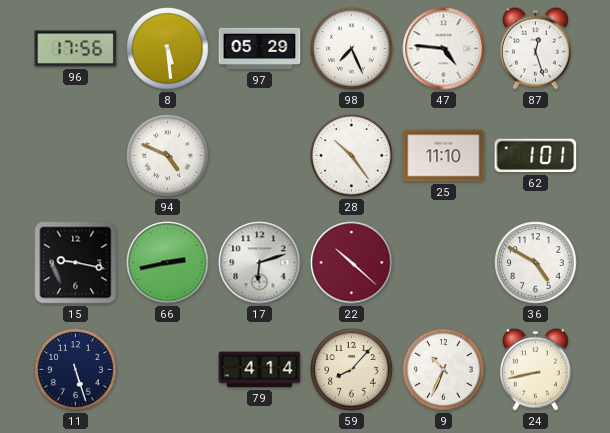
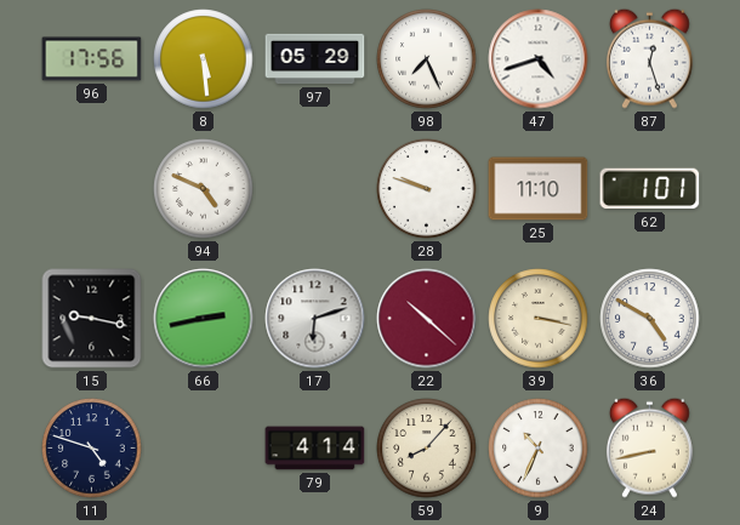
47: 4:46 -> 4:42 (539, 59)
28: 10:24 -> 9:48 (427, 189)
39: none -> 3:17 (539, 319)
11: 5:27 -> 4:48 (92, 449)
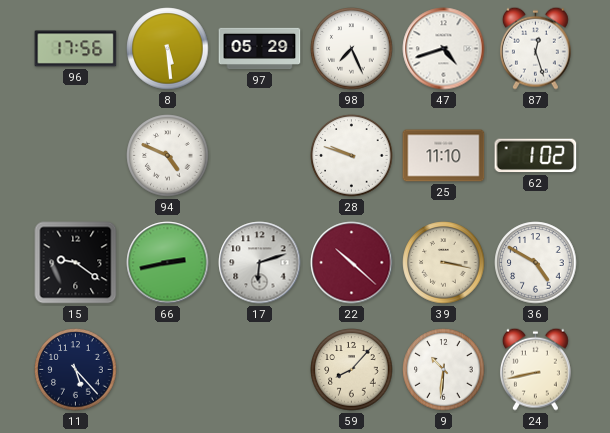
62: 1:01 -> 1:02 (536, 156)
15: 9:17 -> 9:21 (76, 263)
11: 4:48 -> 5:23 (76, 370)
79: 4:14 -> none (315, 449)
9: 10:34 -> 10:31 (444, 370)
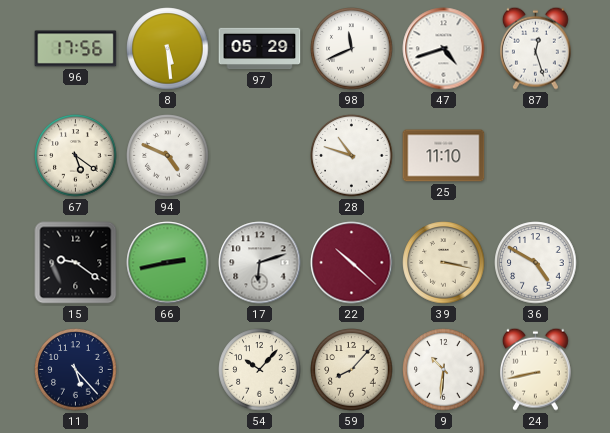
98: 7:26 -> 11:41 (352, 49)
67: none -> 5:21 (76, 156)
28: 9:48 -> 10:48 (352, 156)
62: 1:02 -> none (536, 156)
54: none -> 10:07 (260, 370)
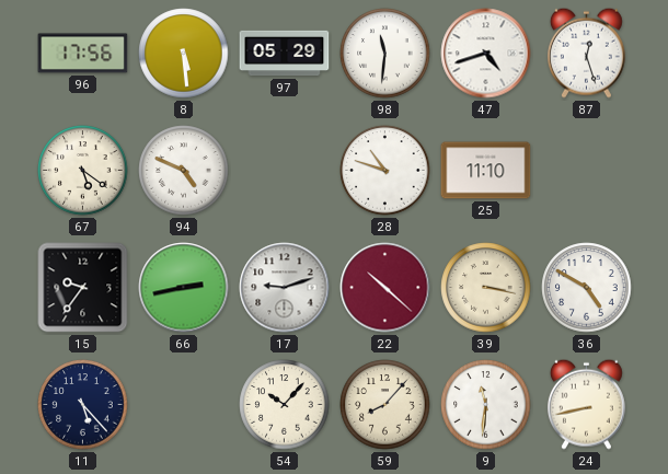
98: 11:41 -> 11:31 (385, 54)
15: 9:21 -> 9:36 (83, 288)
17: 6:12 -> 9:12 (285, 288)
9: 10:31 -> 11:31 (486, 405)
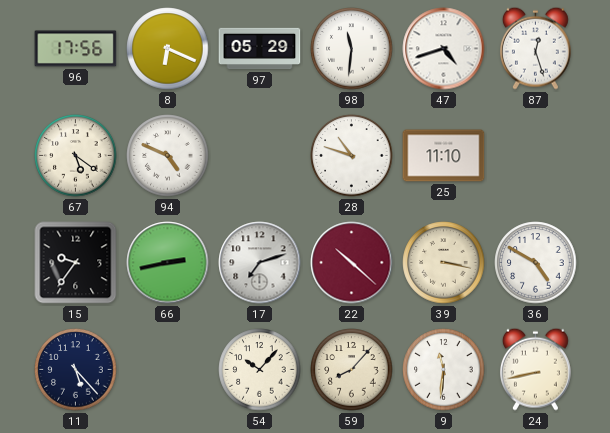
8: 5:29 -> 6:19 (168, 49)
17: 9:12 -> 7:12 (260, 263)
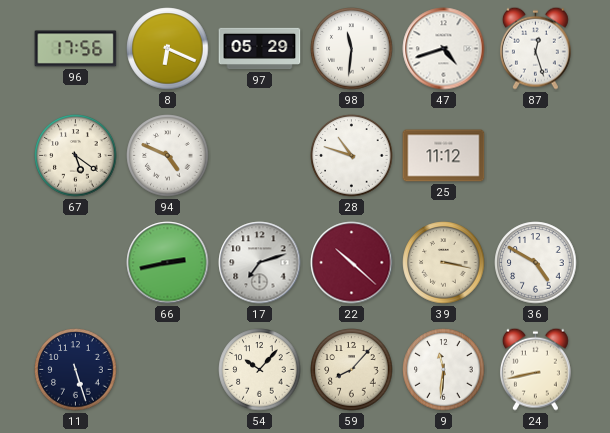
25: 11:10 -> 11:12 (444, 156)
15: 9:36 -> none (76, 263)
11: 5:23 -> 5:27 (76, 370)
